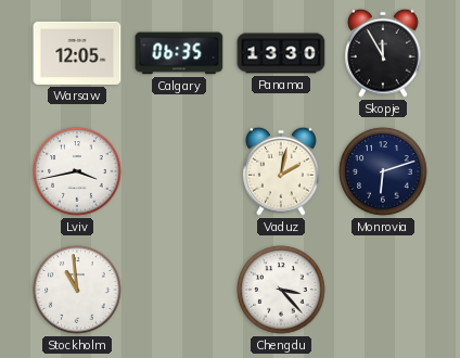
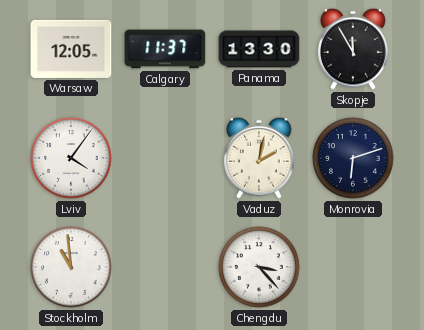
Calgary: 06:35 -> 11:37 (165, 49)
Lviv: 3:43 -> 4:06 (71, 158)
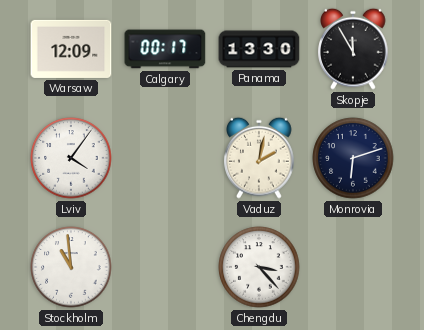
Warsaw: 12:05 -> 12:09 (71, 49)
Calgary: 11:37 -> 00:17 (165, 49)
